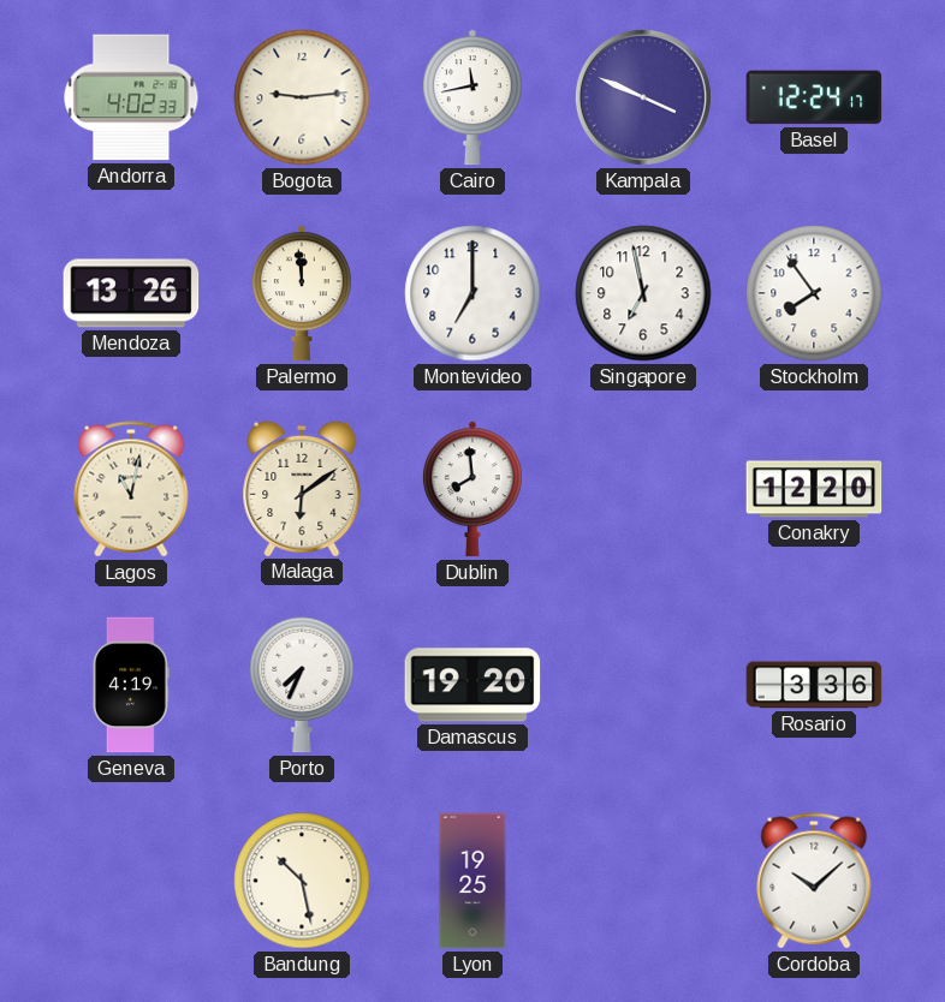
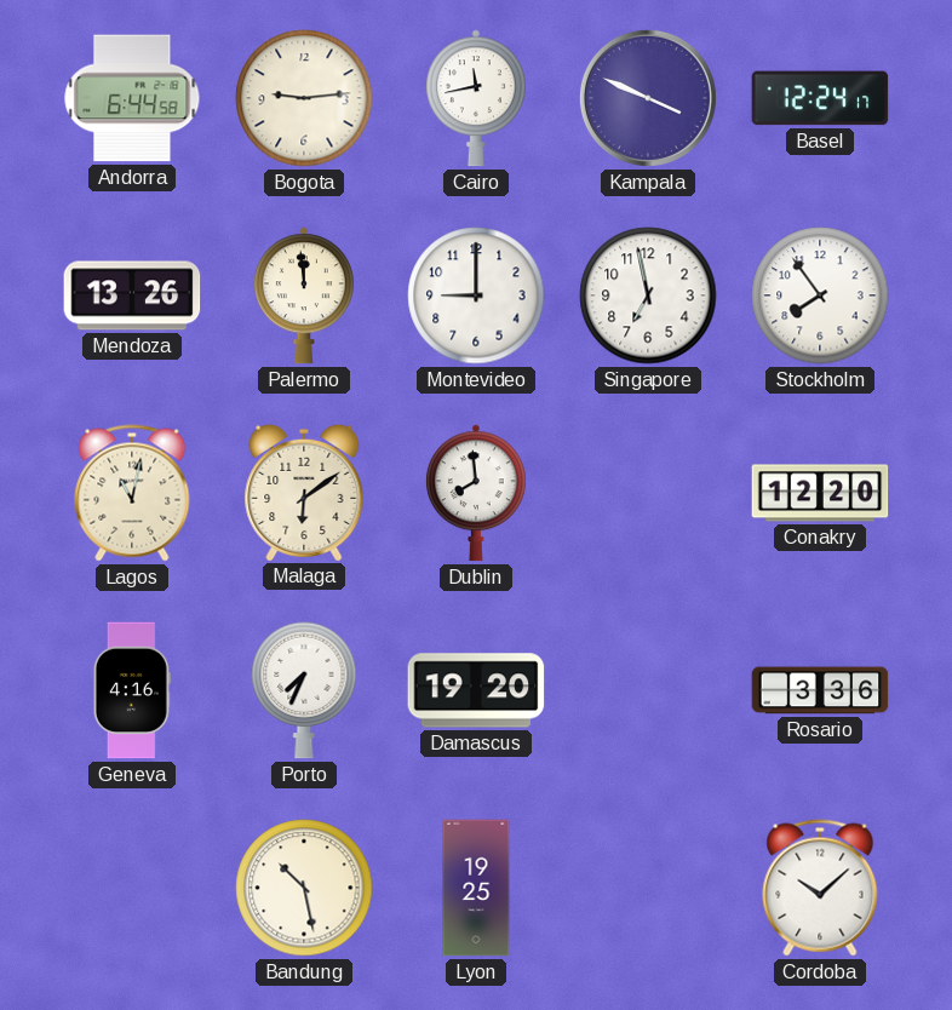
Andorra: 4:02 -> 6:44 (132, 98)
Montevideo: 7:00 -> 9:00 (476, 295)
Geneva: 4:19 -> 4:16 (132, 690)
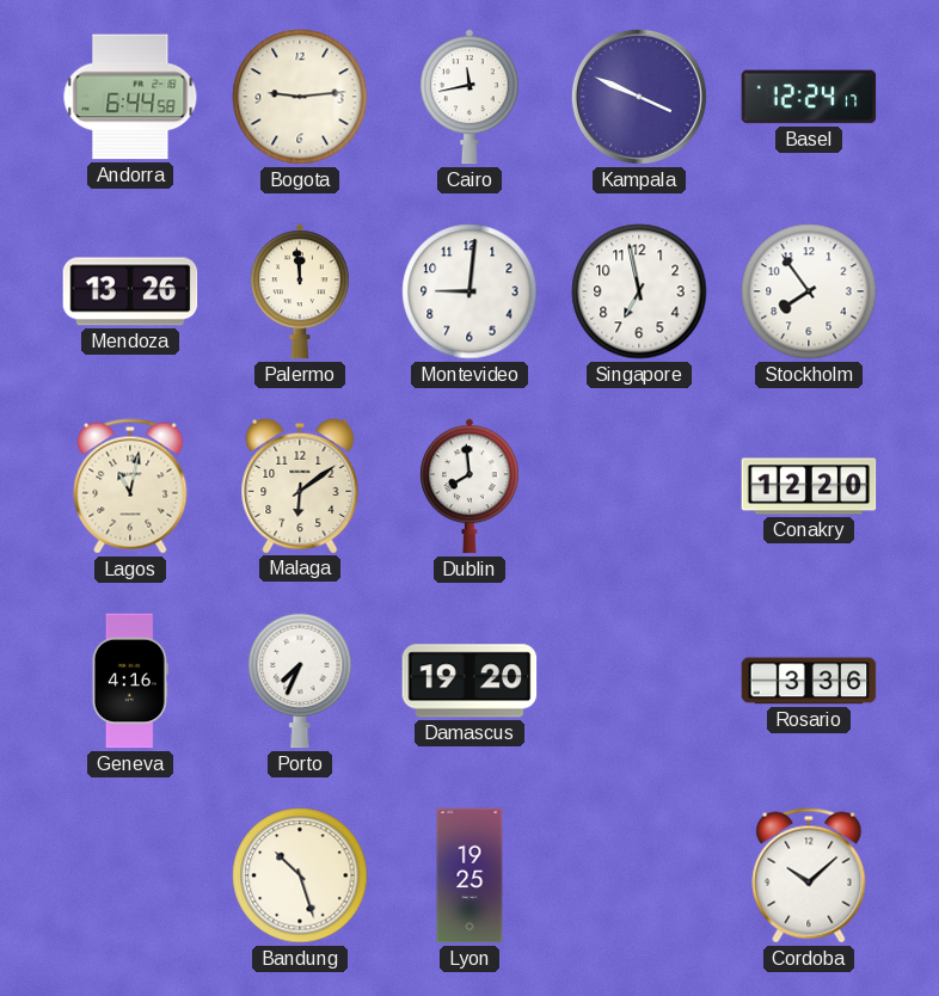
Montevideo: 9:00 -> 9:01 (469, 291)
Bandung: 10:28 -> 10:27 (300, 875)
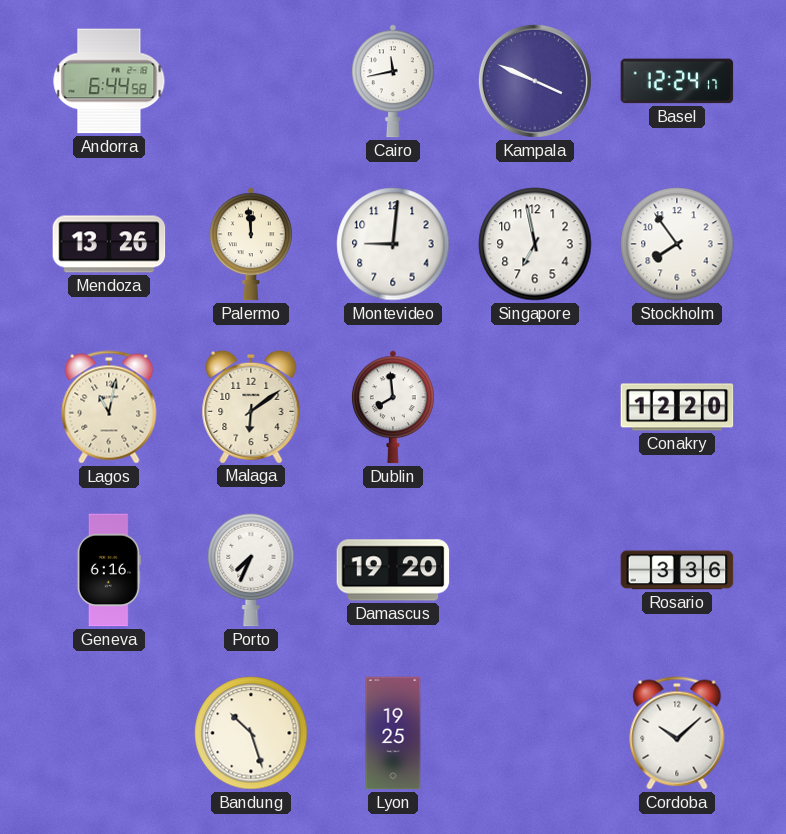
Bogota: 9:14 -> none (300, 97)
Geneva: 4:16 -> 6:16 (109, 570)
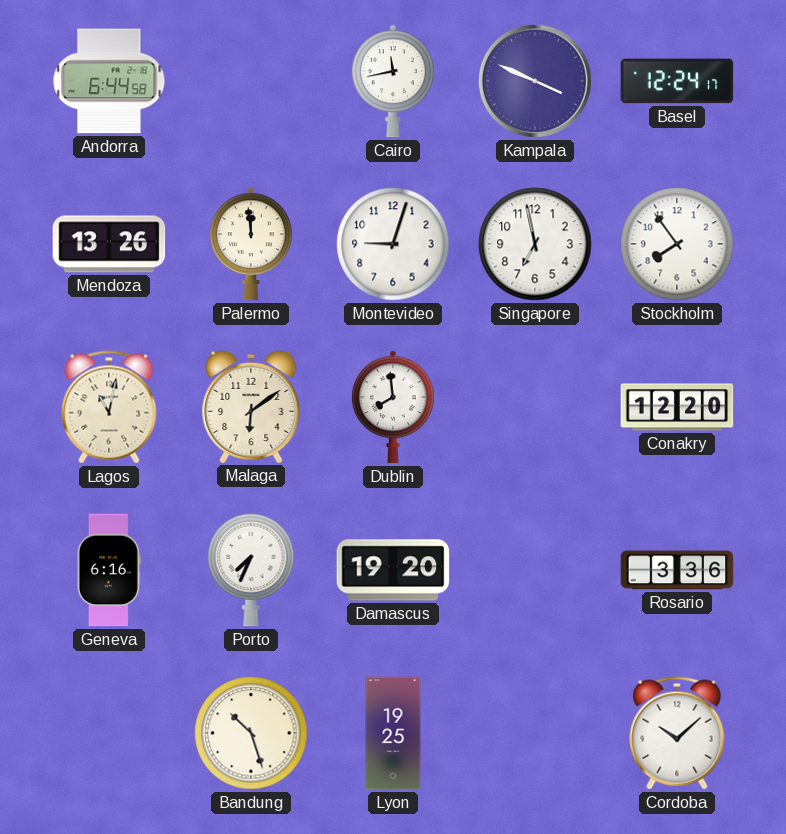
Montevideo: 9:01 -> 9:03 (393, 244)
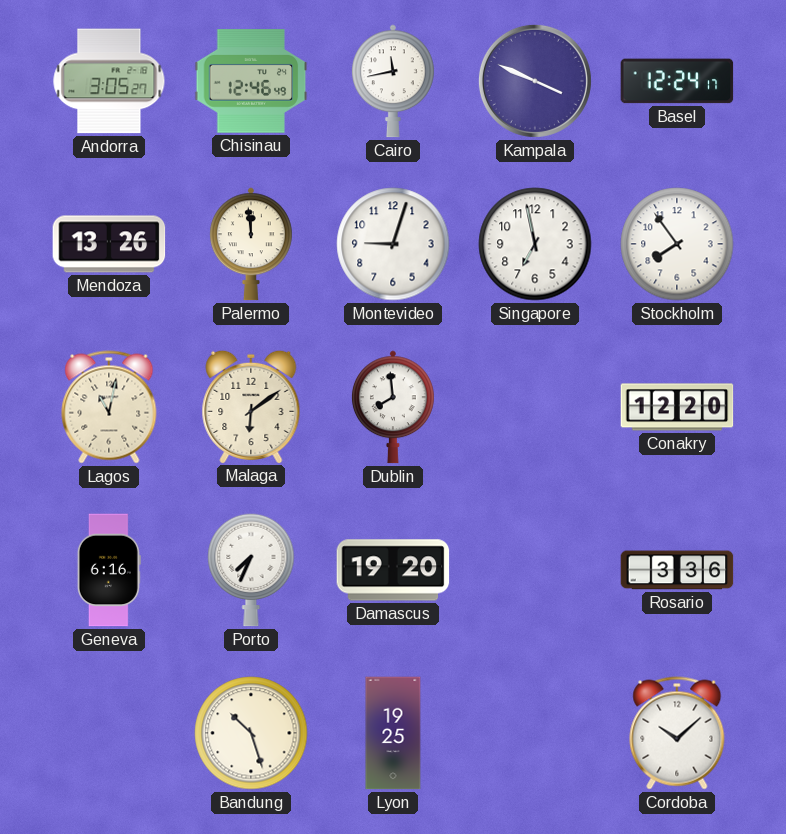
Andorra: 6:44 -> 3:05 (109, 81)
Chisinau: none -> 12:46 (251, 81)
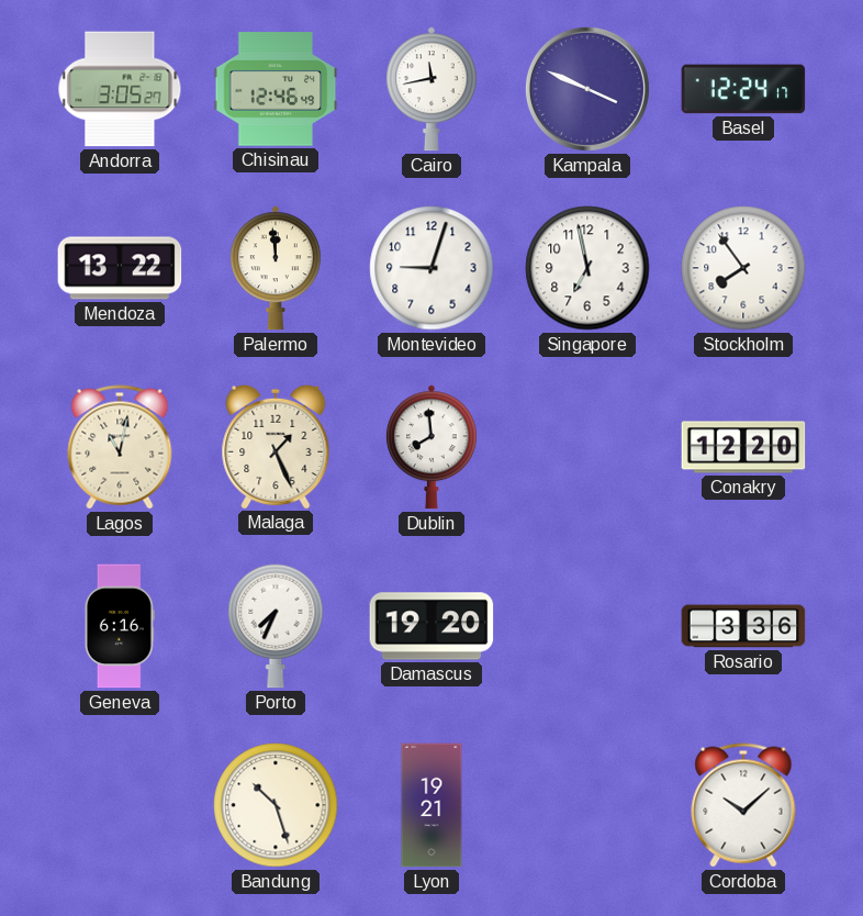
Mendoza: 13:26 -> 13:22 (120, 268)
Malaga: 6:09 -> 1:26 (276, 446)
Lyon: 19:25 -> 19:21 (431, 805)
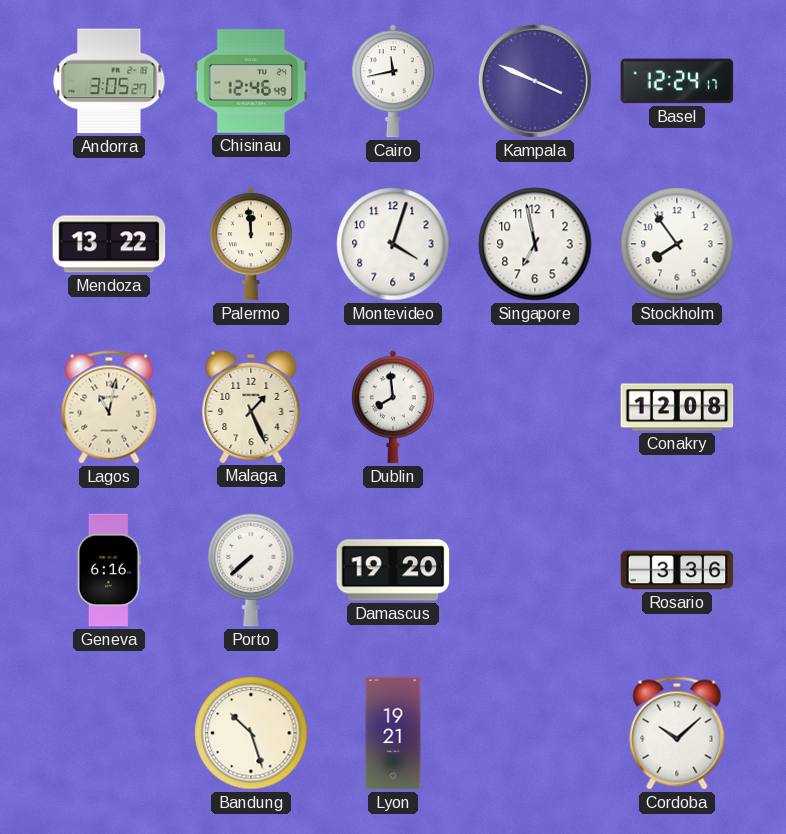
Montevideo: 9:03 -> 4:03 (393, 244)
Conakry: 12:20 -> 12:08 (677, 407)
Porto: 7:34 -> 7:38 (251, 570)
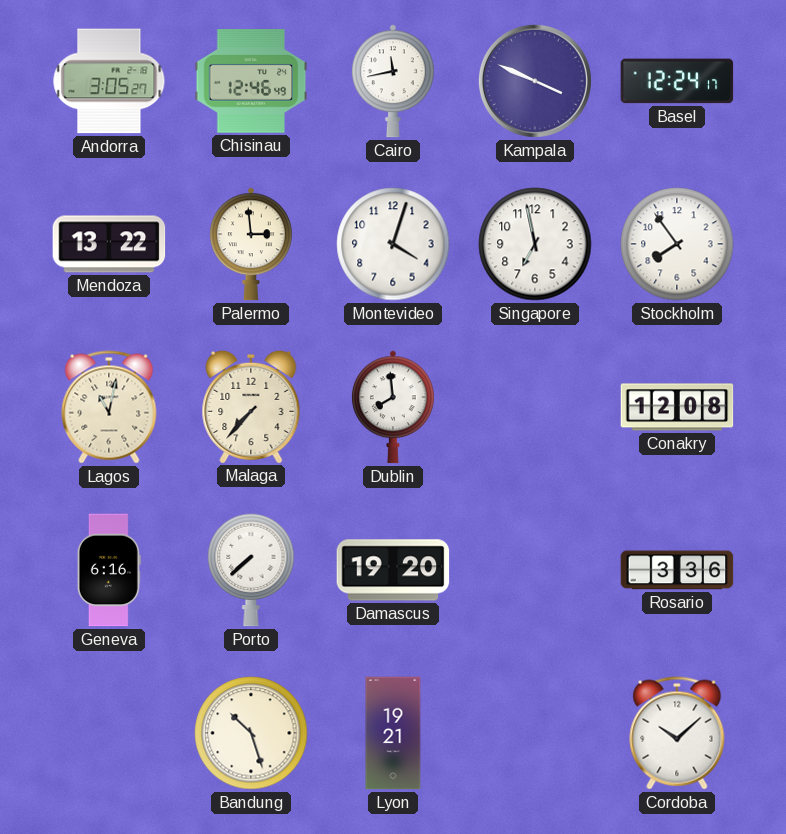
Palermo: 11:59 -> 2:59 (251, 244)
Malaga: 1:26 -> 7:37 (251, 406)
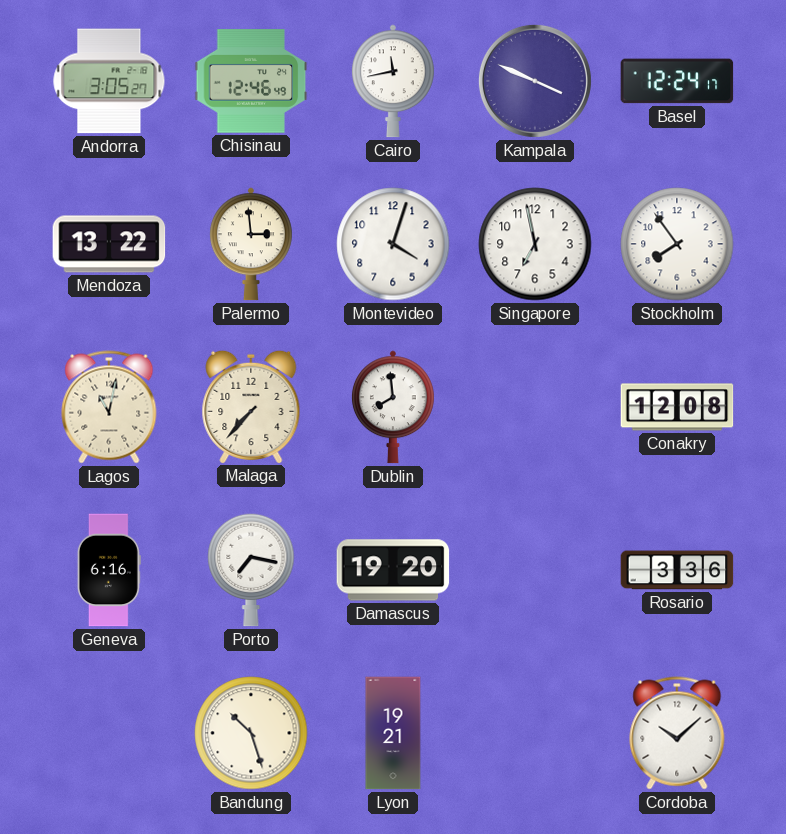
Porto: 7:38 -> 7:17 (251, 570)
